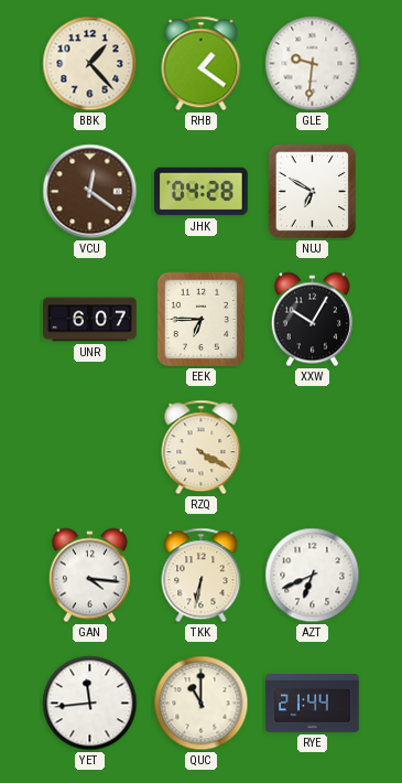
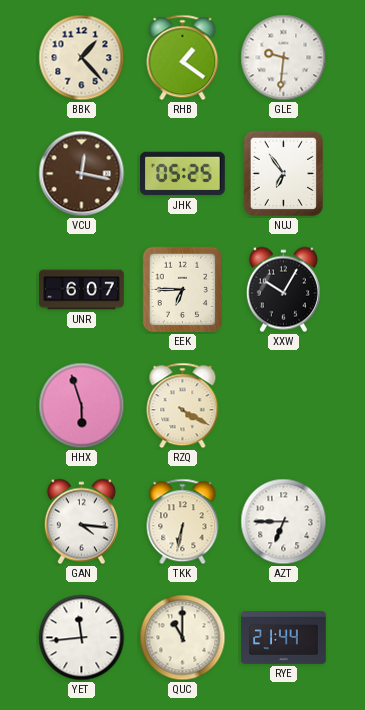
VCU: 12:21 -> 12:17 (82, 174)
JHK: 04:28 -> 05:25 (183, 174)
NUJ: 6:50 -> 6:54 (284, 174)
HHX: none -> 5:57 (82, 406)
AZT: 6:41 -> 6:45 (284, 522)
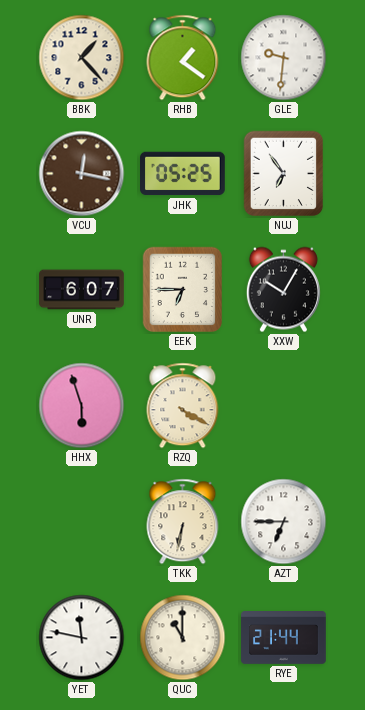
GAN: 4:16 -> none (81, 522)
YET: 11:44 -> 11:47 (82, 638)
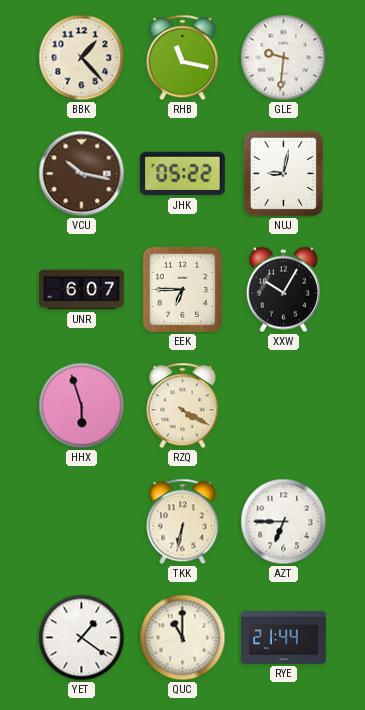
RHB: 1:21 -> 11:17 (183, 58)
VCU: 12:17 -> 10:17 (82, 174)
JHK: 05:25 -> 05:22 (183, 174)
NUJ: 6:54 -> 9:02 (284, 174)
YET: 11:47 -> 1:21 (82, 638)
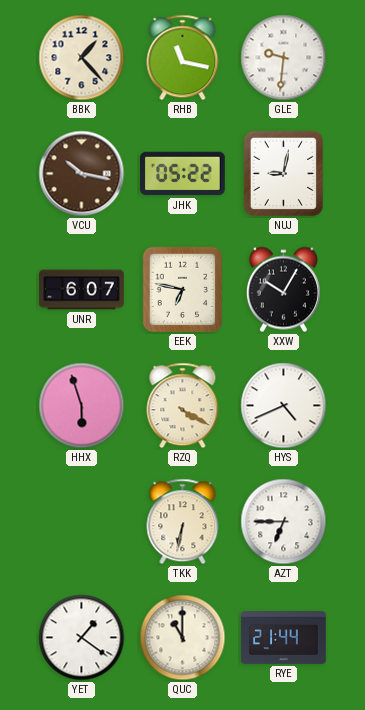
EEK: 6:45 -> 6:47 (183, 290)
HYS: none -> 4:41 (284, 406)
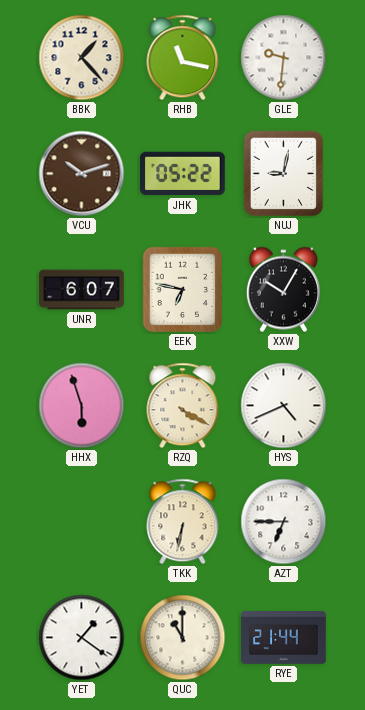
VCU: 10:17 -> 10:12 (82, 174)
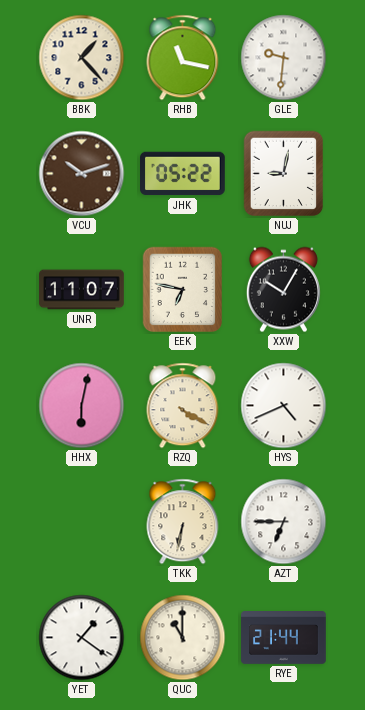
UNR: 6:07 -> 11:07 (82, 290)
HHX: 5:57 -> 6:02 (82, 406)
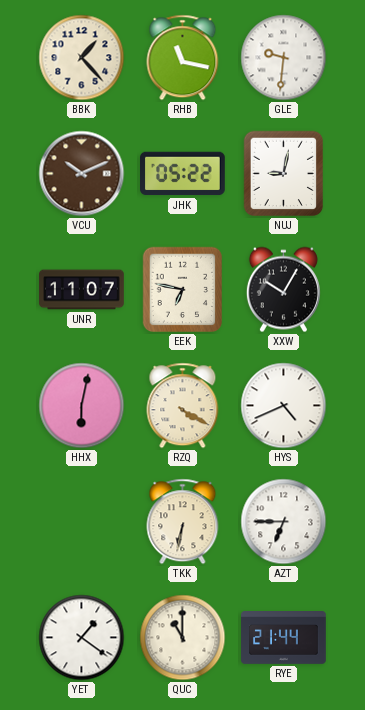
VCU: 10:12 -> 10:11 (82, 174)
